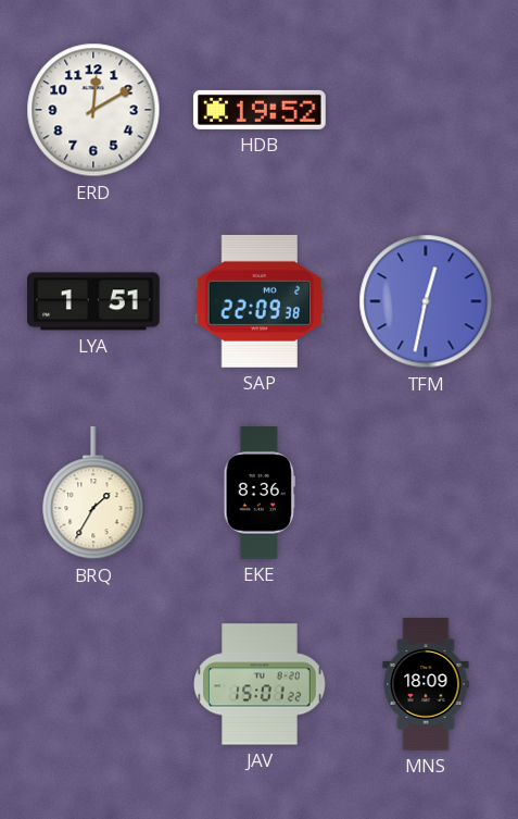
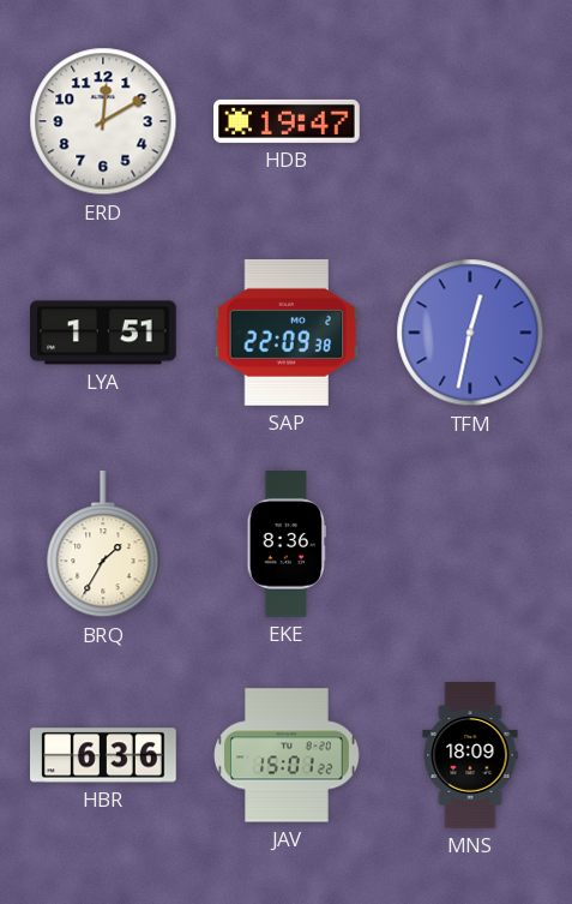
HDB: 19:52 -> 19:47 (288, 121)
HBR: none -> 6:36 (104, 755)
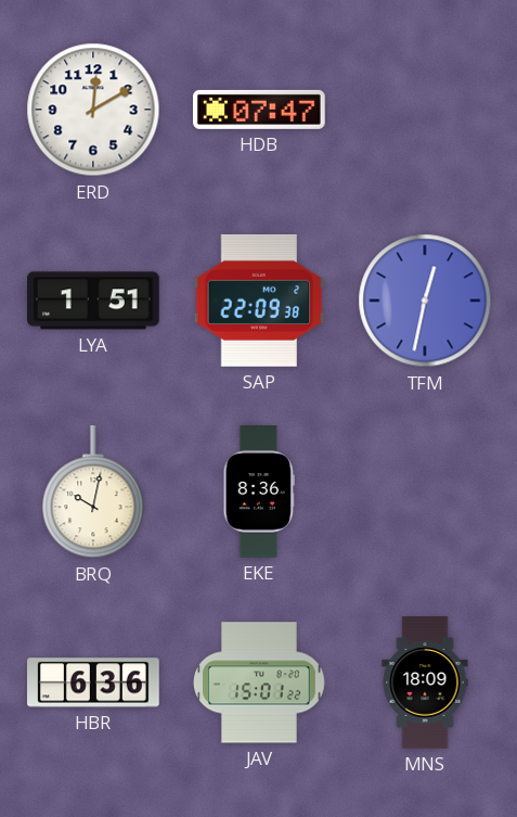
HDB: 19:47 -> 07:47 (260, 110)
BRQ: 1:35 -> 10:02 (93, 493)
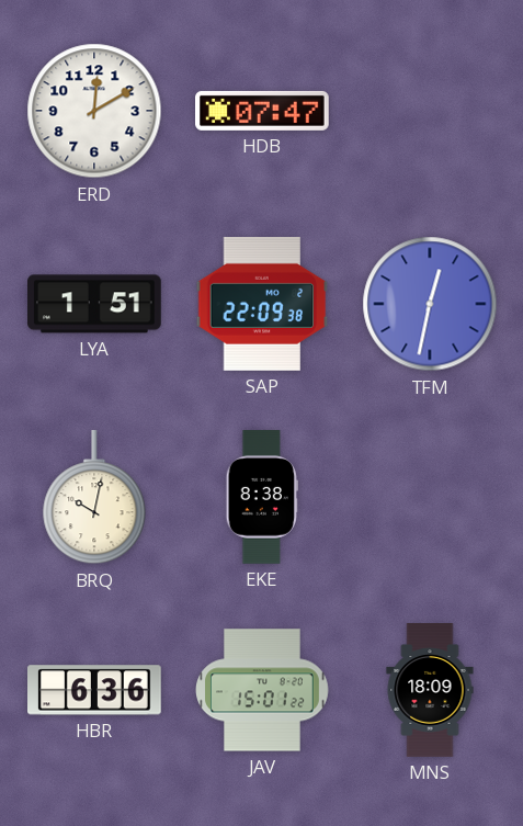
EKE: 8:36 -> 8:38 (262, 498)
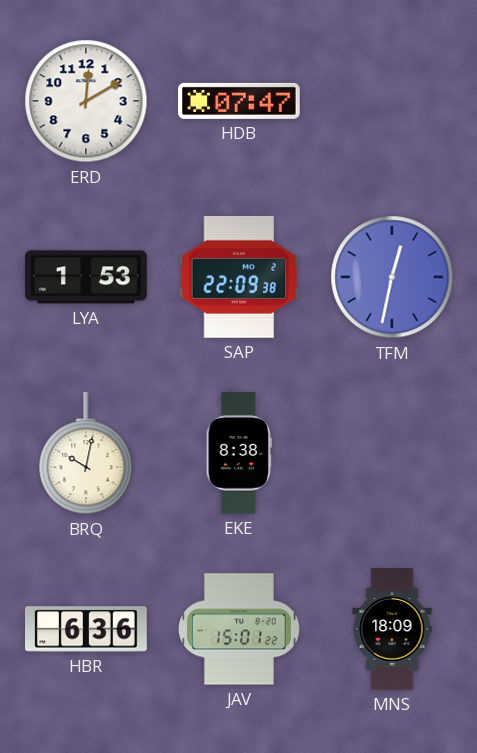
LYA: 1:51 -> 1:53 (87, 277)
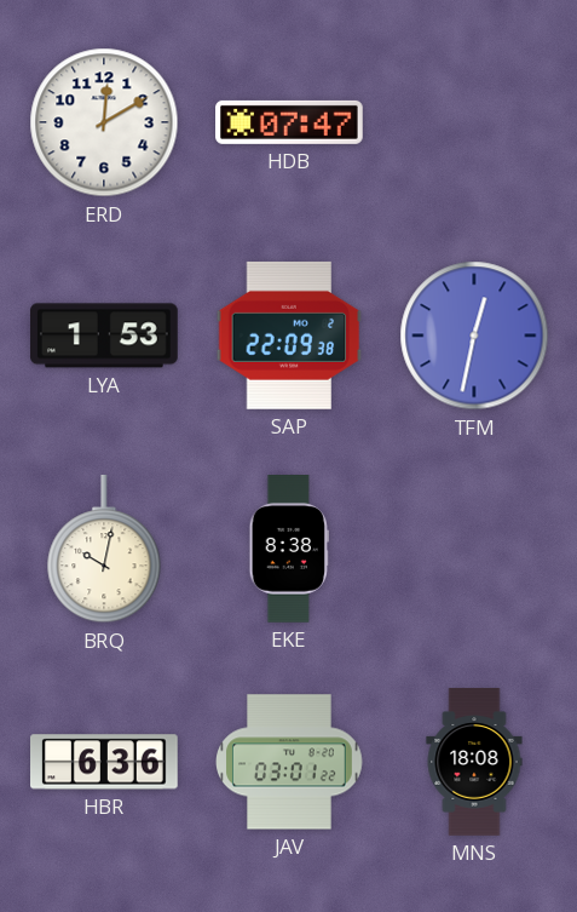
JAV: 15:01 -> 03:01 (290, 762)
MNS: 18:09 -> 18:08 (474, 762)
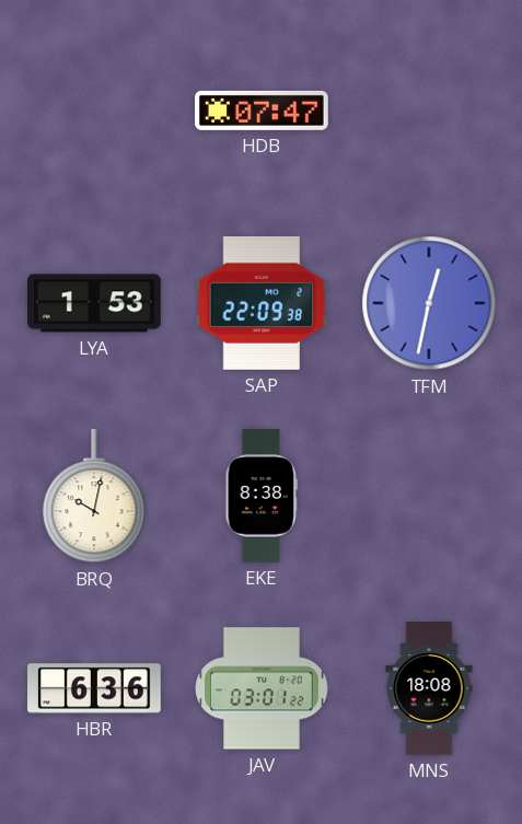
ERD: 12:10 -> none (104, 122)
